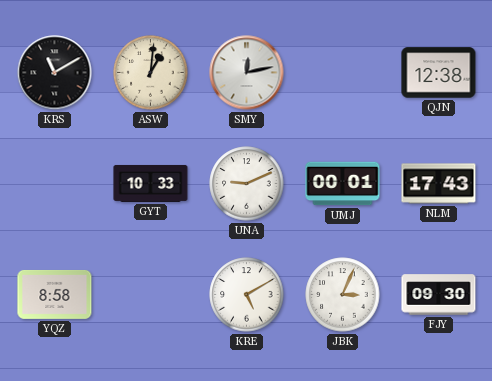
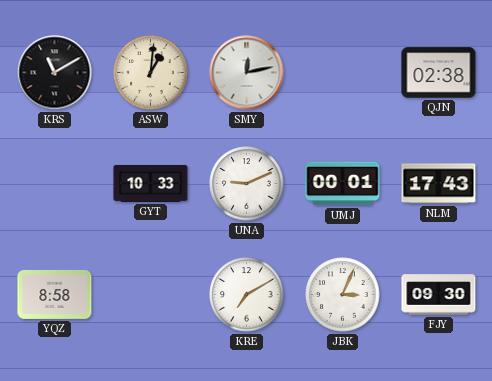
QJN: 12:38 -> 02:38 (439, 73)
KRE: 5:10 -> 7:10 (247, 295)
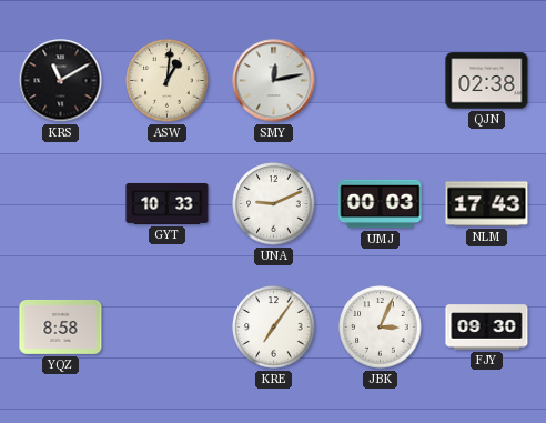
UMJ: 00:01 -> 00:03 (381, 204)
KRE: 7:10 -> 7:06 (274, 328)
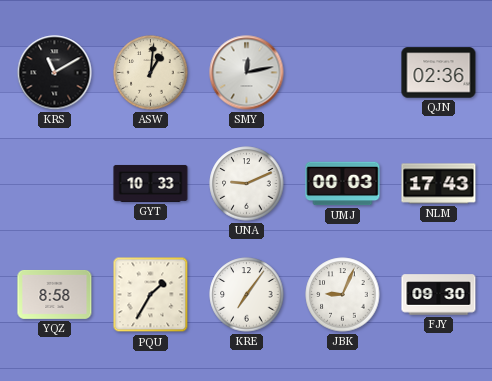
QJN: 02:38 -> 02:36 (439, 73)
PQU: none -> 1:35 (151, 295)
JBK: 3:04 -> 9:04 (343, 295)
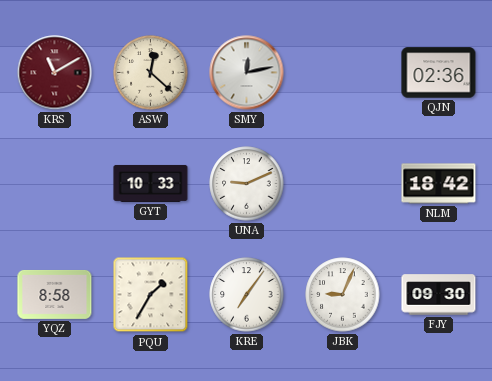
KRS dial: black -> burgundy (55, 73)
ASW: 1:01 -> 12:22 (151, 73)
UMJ: 00:03 -> none (343, 184)
NLM: 17:43 -> 18:42 (439, 184)
